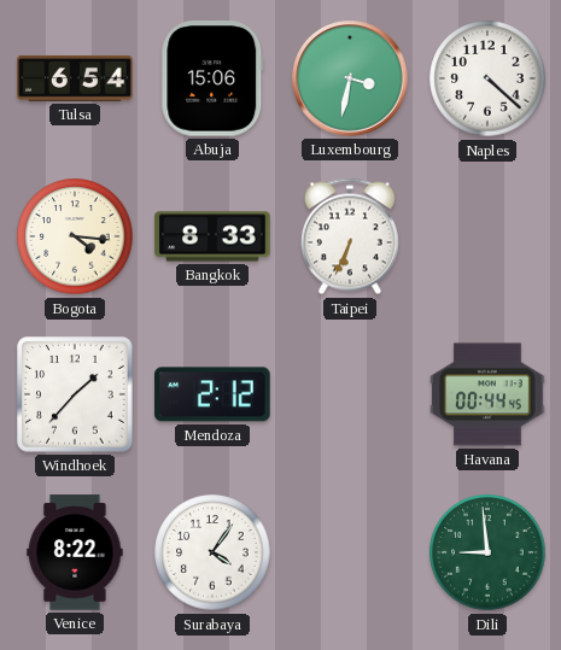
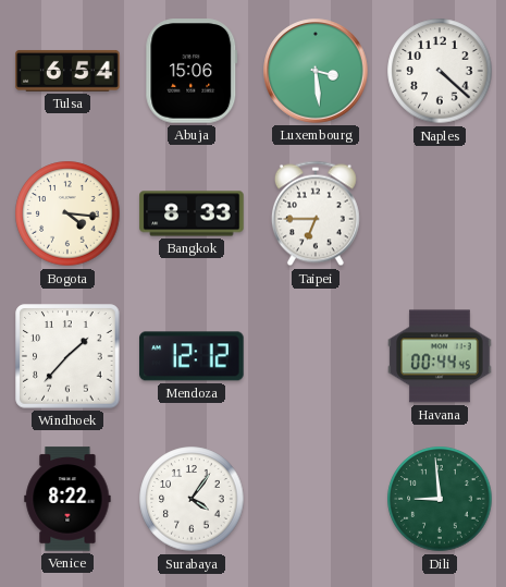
Luxembourg: 3:32 -> 3:29 (316, 71)
Taipei: 6:34 -> 6:45 (316, 213)
Mendoza: 2:12 -> 12:12 (192, 356)
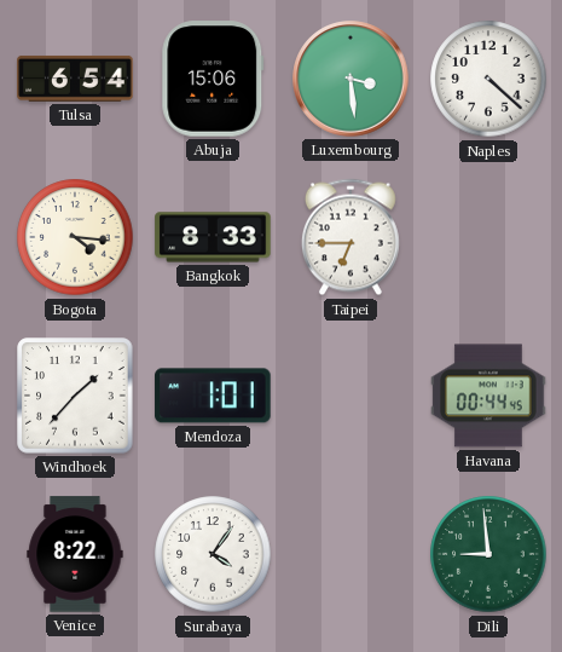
Mendoza: 12:12 -> 1:01 (213, 396)
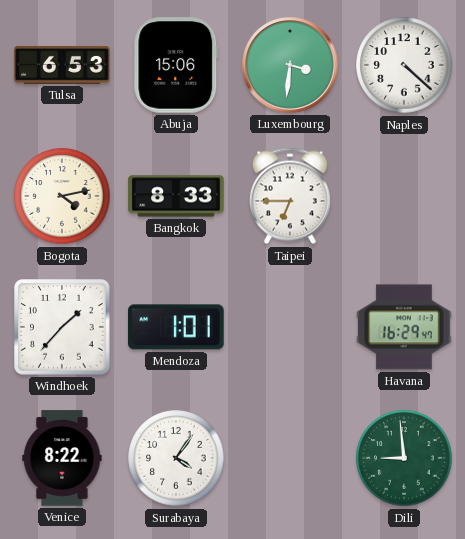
Tulsa: 6:54 -> 6:53 (62, 65)
Luxembourg: 3:29 -> 3:31 (290, 65)
Bogota: 4:16 -> 4:13 (62, 196)
Havana: 00:44 -> 16:29 (404, 327)
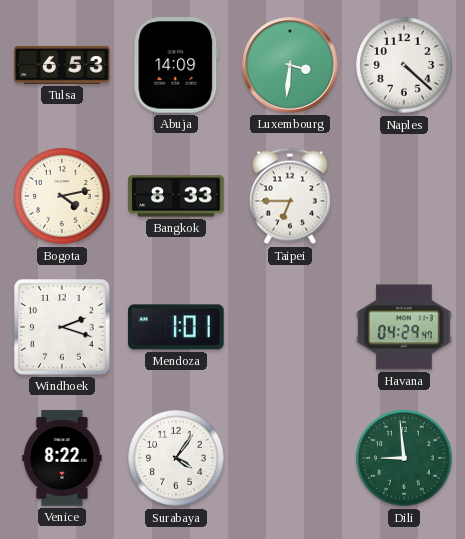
Abuja: 15:06 -> 14:09 (176, 65)
Windhoek: 1:37 -> 2:18 (62, 327)
Havana: 16:29 -> 04:29 (404, 327)
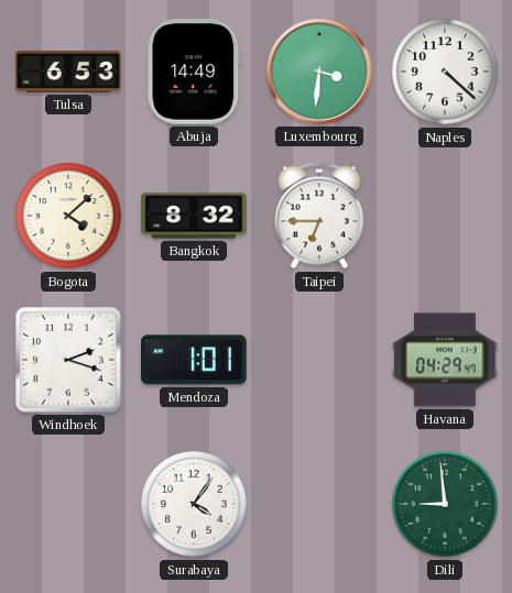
Abuja: 14:09 -> 14:49 (194, 72)
Bogota: 4:13 -> 4:08 (68, 216)
Bangkok: 8:33 -> 8:32 (194, 216)
Venice: 8:22 -> none (62, 458)
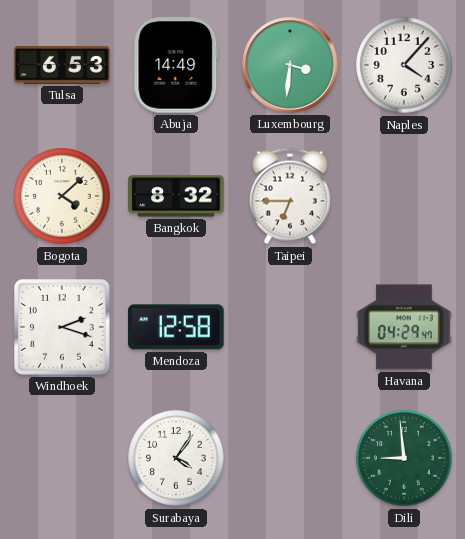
Naples: 4:22 -> 4:07 (404, 65)
Mendoza: 1:01 -> 12:58 (176, 327)
